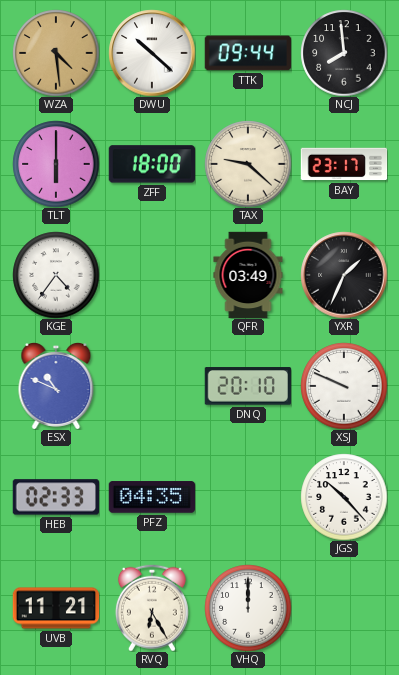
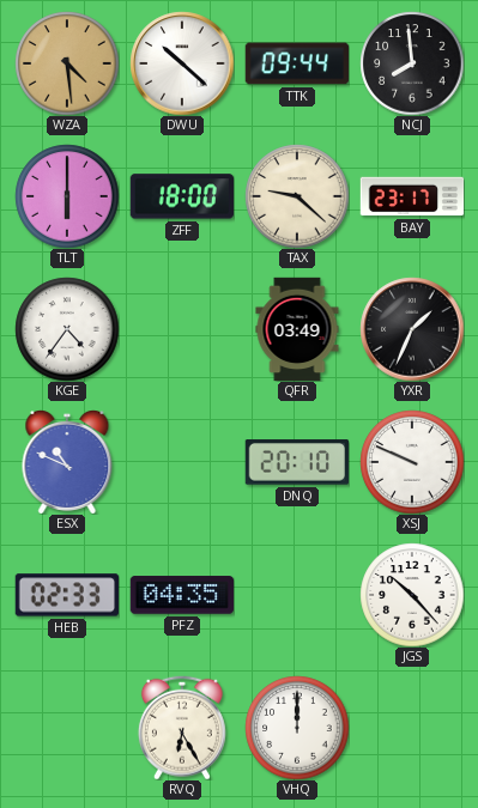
UVB: 11:21 -> none (56, 608)
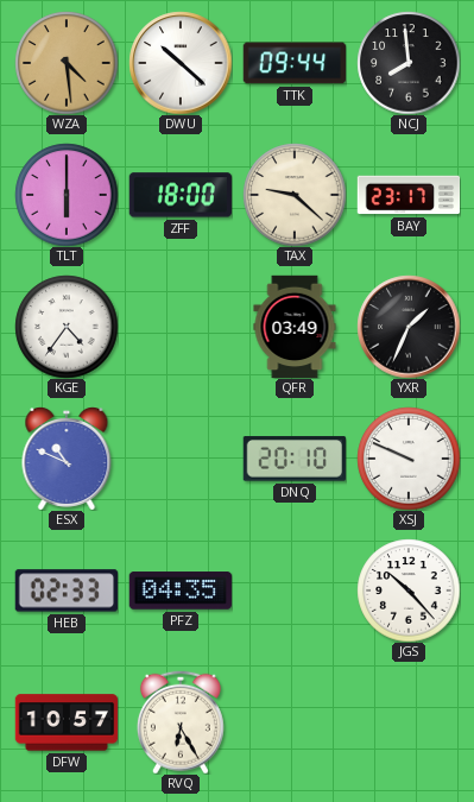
DFW: none -> 10:57 (67, 722)
VHQ: 12:00 -> none (297, 728)
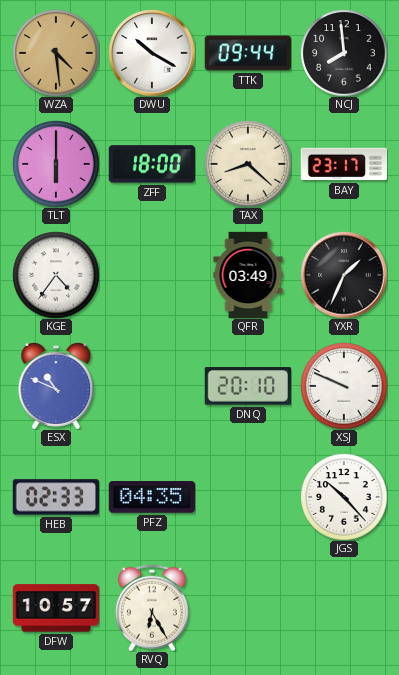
DWU: 10:22 -> 10:20 (152, 53)
TAX: 9:22 -> 8:22 (248, 164)
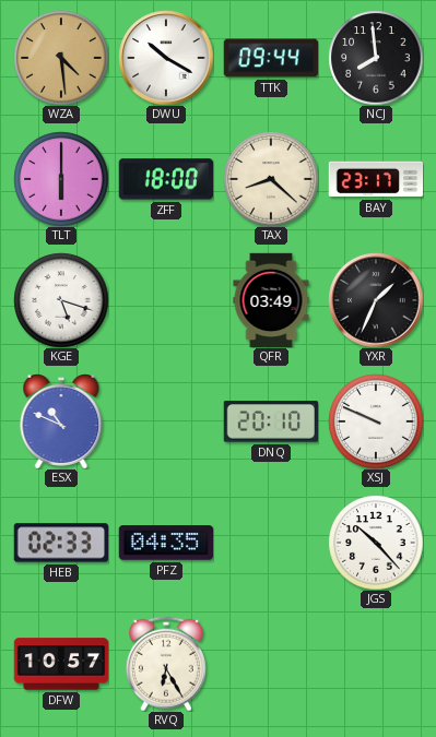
KGE: 4:36 -> 5:18 (61, 300)
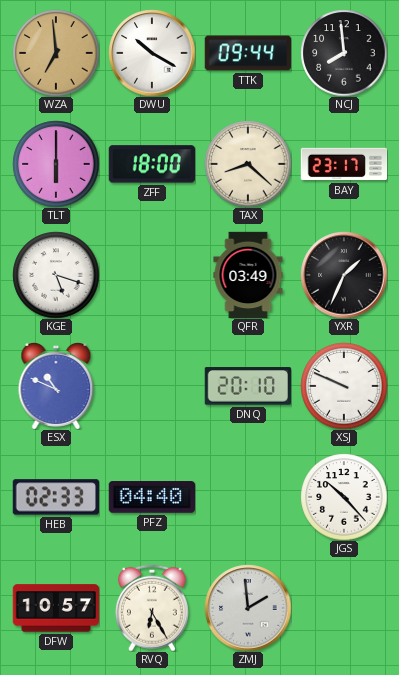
WZA: 4:29 -> 6:59 (56, 53)
PFZ: 04:35 -> 04:40 (151, 497)
ZMJ: none -> 1:59 (248, 608)
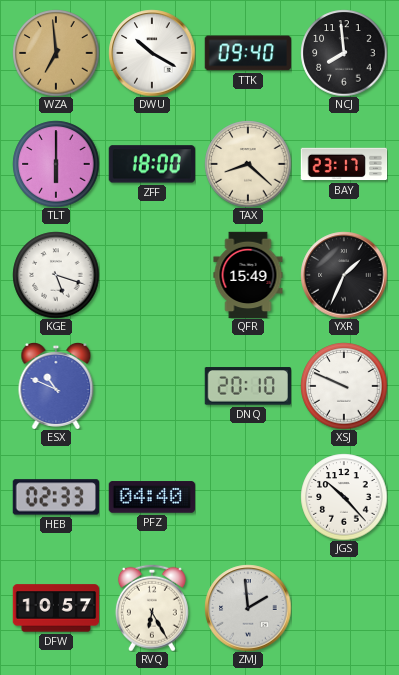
TTK: 09:44 -> 09:40 (247, 53)
QFR: 03:49 -> 15:49 (248, 275)
